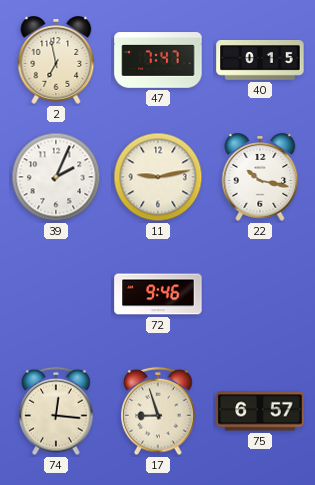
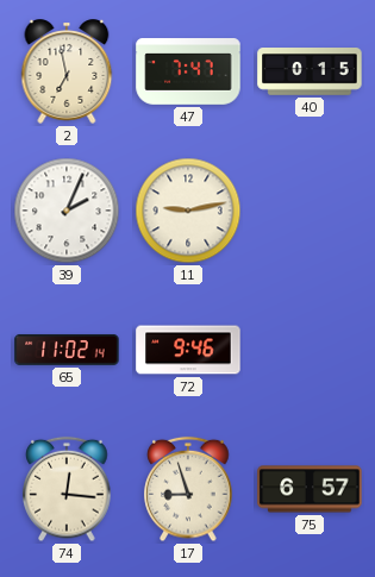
22: 10:17 -> none (260, 177)
65: none -> 11:02 (67, 350)
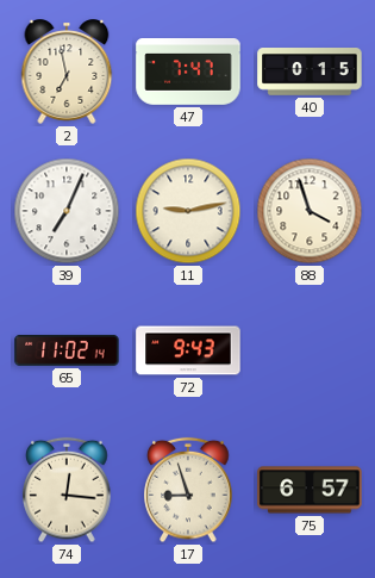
39: 2:04 -> 7:04 (67, 211)
88: none -> 3:57 (310, 211)
72: 9:46 -> 9:43 (188, 350)
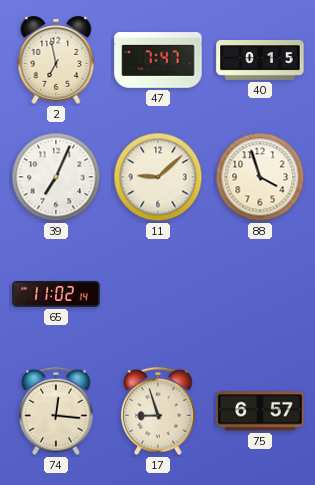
11: 9:13 -> 9:08 (158, 177)
72: 9:43 -> none (188, 350)
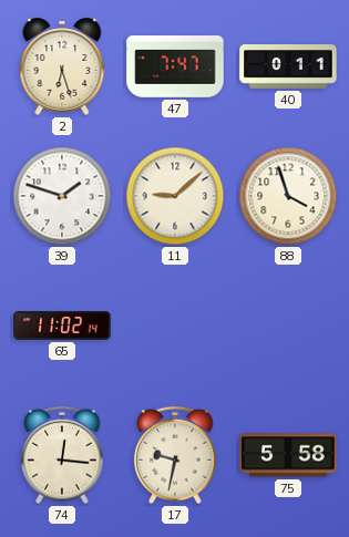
2: 6:58 -> 6:27 (62, 66)
40: 0:15 -> 0:11 (288, 68)
39: 7:04 -> 1:48 (62, 196)
17: 8:57 -> 9:32 (175, 455)
75: 6:57 -> 5:58 (288, 455)
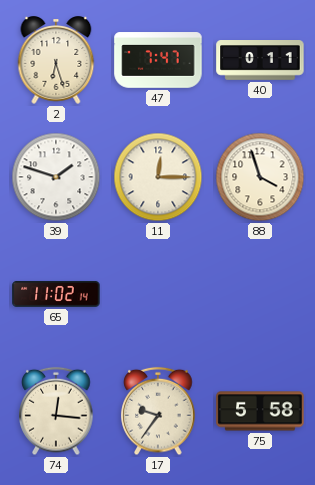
11: 9:08 -> 12:15 (158, 177)
17: 9:32 -> 9:36 (158, 411)
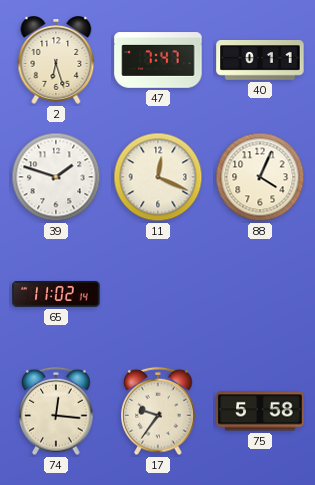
11: 12:15 -> 12:19 (158, 177)
88: 3:57 -> 4:04 (260, 177)
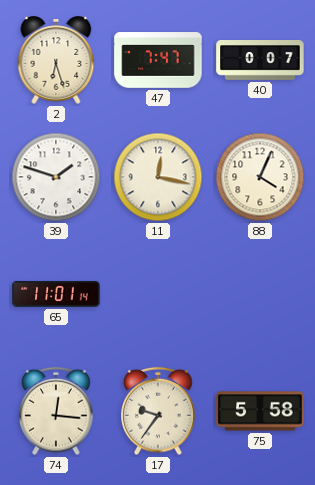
40: 0:11 -> 0:07 (260, 61)
11: 12:19 -> 12:17 (158, 177)
65: 11:02 -> 11:01 (56, 294)
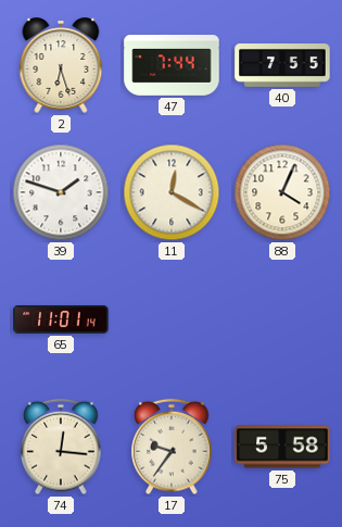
47: 7:47 -> 7:44 (172, 65)
40: 0:07 -> 7:55 (282, 66)
11: 12:17 -> 12:20 (172, 192)
